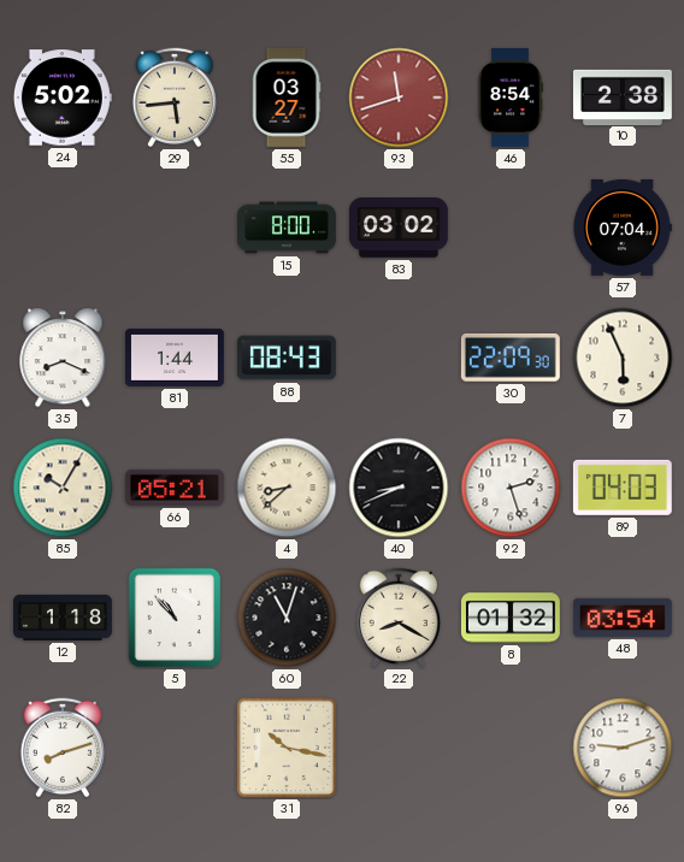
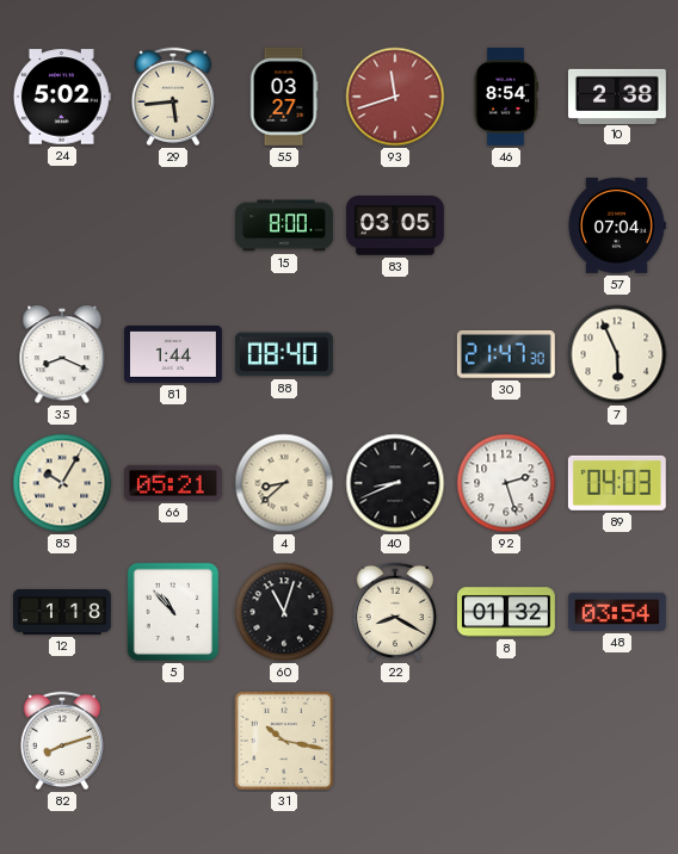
83: 03:02 -> 03:05 (395, 227)
88: 08:43 -> 08:40 (284, 354)
30: 22:09 -> 21:47 (506, 354)
96: 9:12 -> none (623, 748)
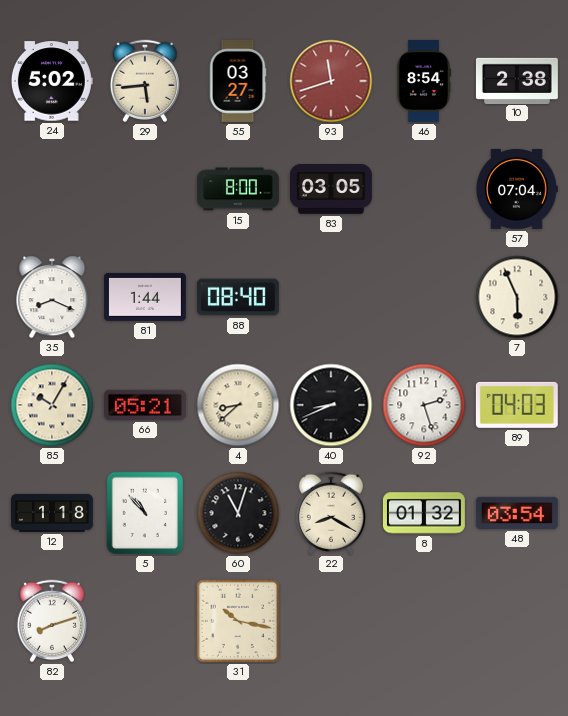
30: 21:47 -> none (506, 354)
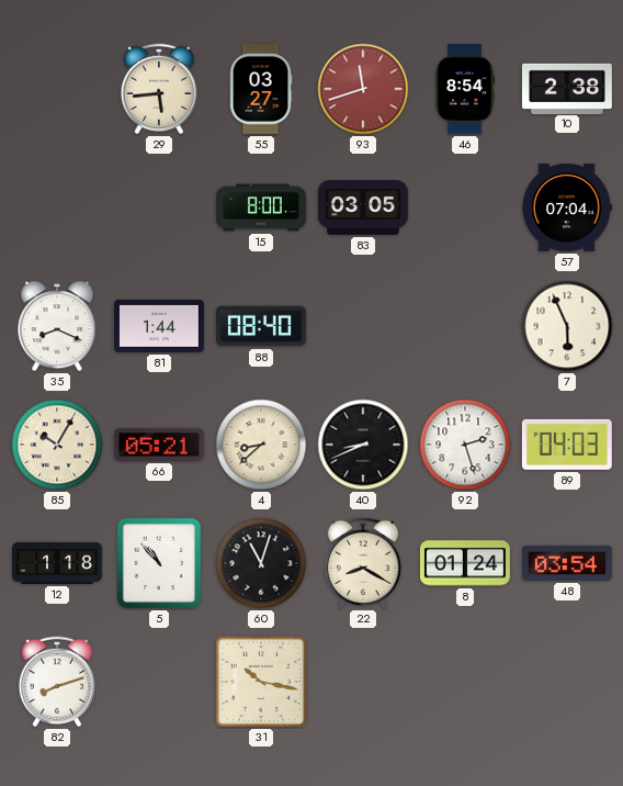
24: 5:02 -> none (52, 81)
8: 01:32 -> 01:24 (465, 563)
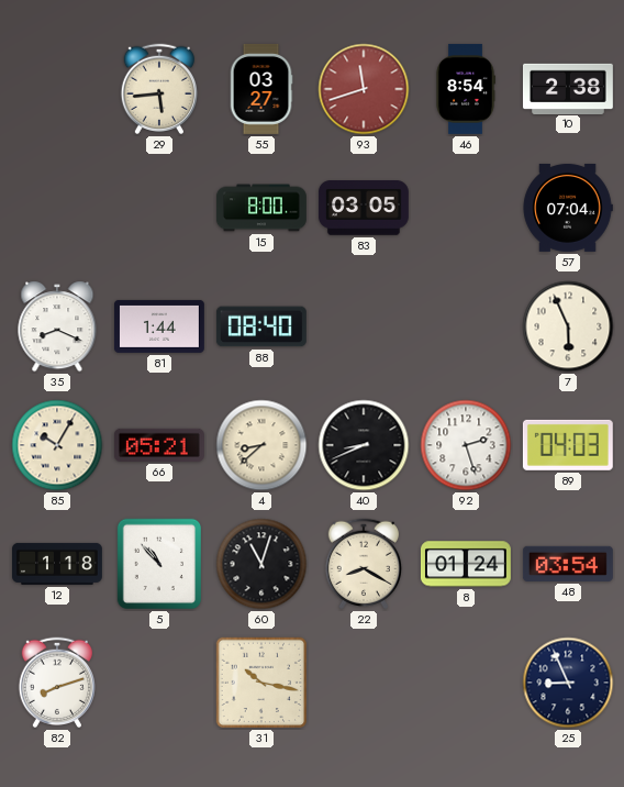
25: none -> 8:56 (568, 683)
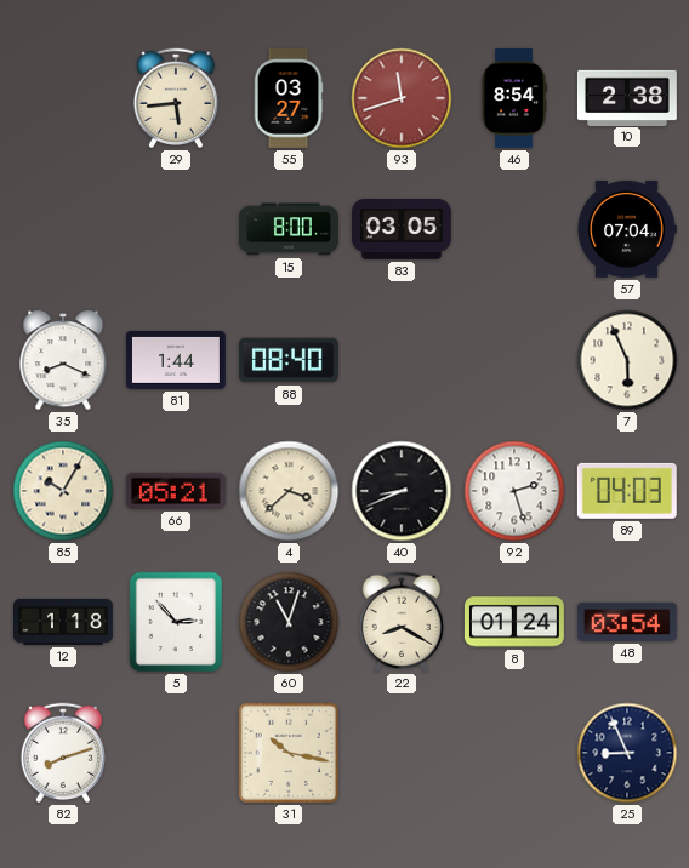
4: 8:38 -> 3:38 (289, 491)
5: 10:53 -> 2:53 (176, 622)
